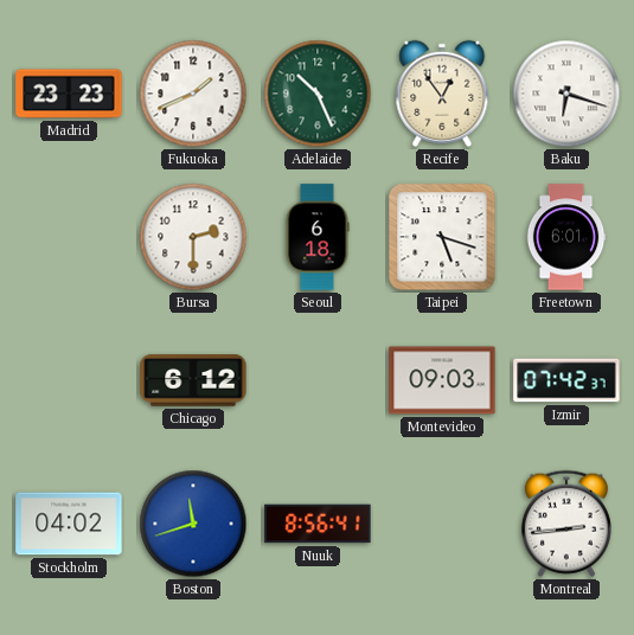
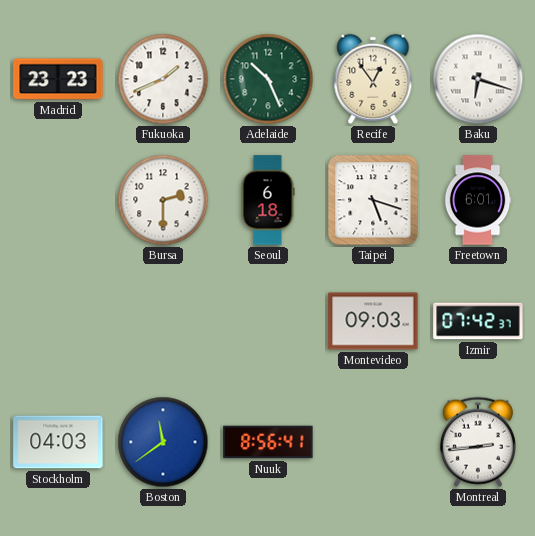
Chicago: 6:12 -> none (193, 380)
Stockholm: 04:02 -> 04:03 (58, 442)
Boston: 11:42 -> 11:39 (163, 442)
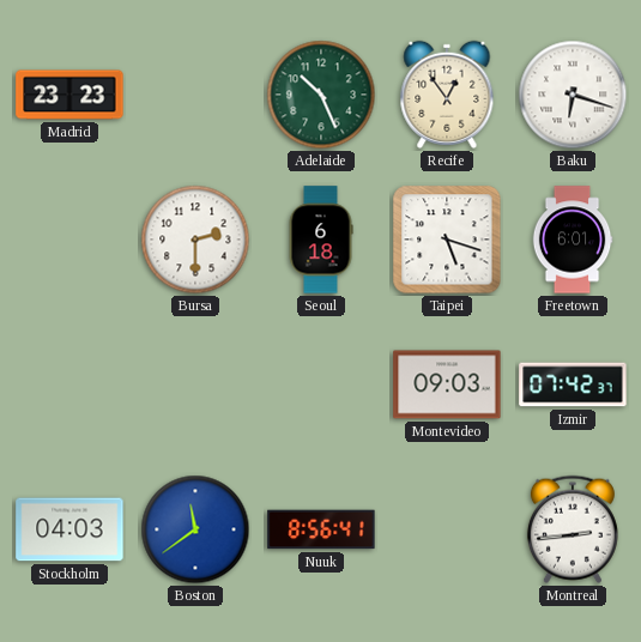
Fukuoka: 1:41 -> none (163, 79)
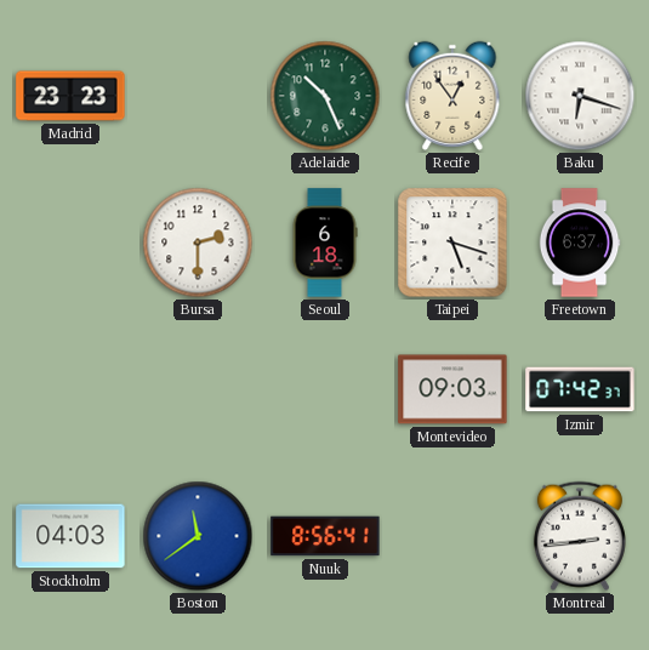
Freetown: 6:01 -> 6:37 (580, 243)
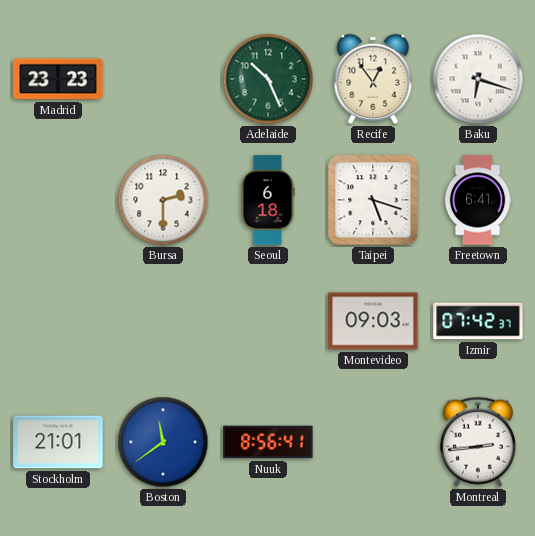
Freetown: 6:37 -> 6:41 (478, 200)
Stockholm: 04:03 -> 21:01 (58, 442)
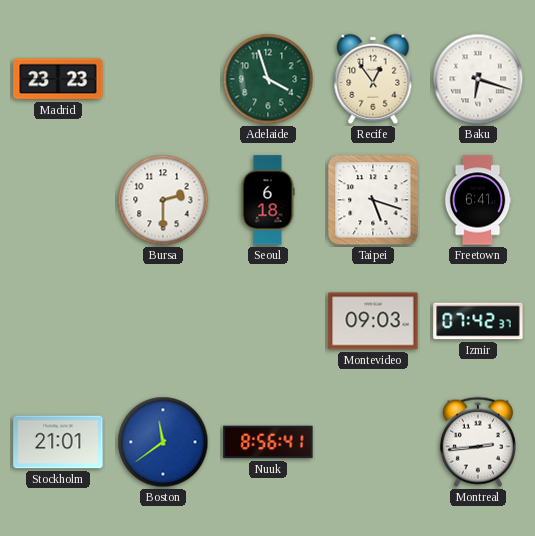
Adelaide: 10:26 -> 3:57 (268, 79)
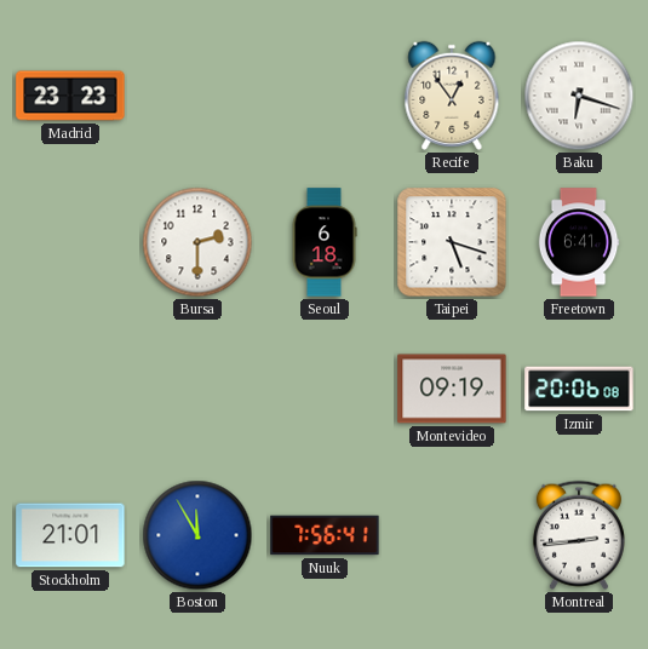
Adelaide: 3:57 -> none (268, 79)
Montevideo: 09:03 -> 09:19 (452, 389)
Izmir: 07:42 -> 20:06 (579, 389)
Boston: 11:39 -> 11:55 (197, 535)
Nuuk: 8:56 -> 7:56 (325, 535)
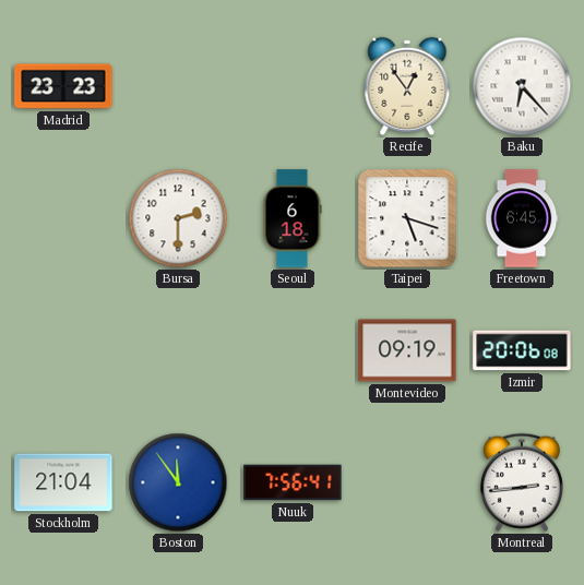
Baku: 6:18 -> 6:23 (522, 86)
Freetown: 6:41 -> 6:45 (522, 218)
Stockholm: 21:01 -> 21:04 (63, 482)
Boston: 11:55 -> 11:54 (178, 482)
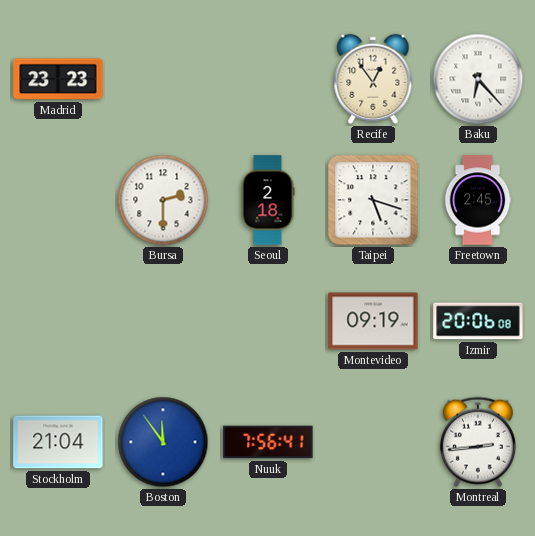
Seoul: 6:18 -> 2:18 (268, 200)
Freetown: 6:45 -> 2:45 (478, 200)
